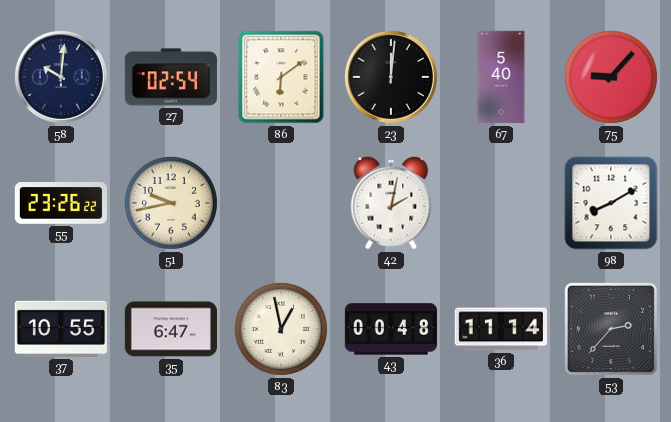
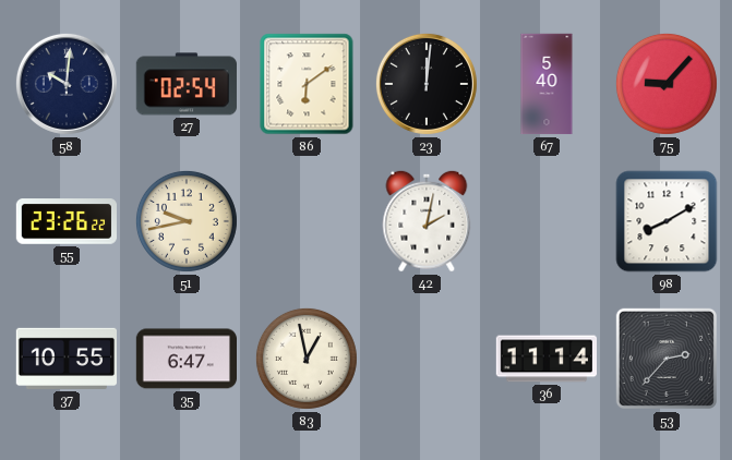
43: 00:48 -> none (390, 329)
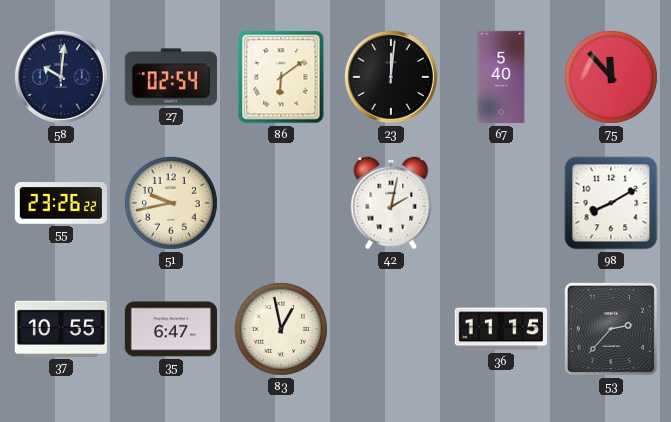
75: 9:07 -> 11:53 (611, 77)
36: 11:14 -> 11:15 (500, 329)
